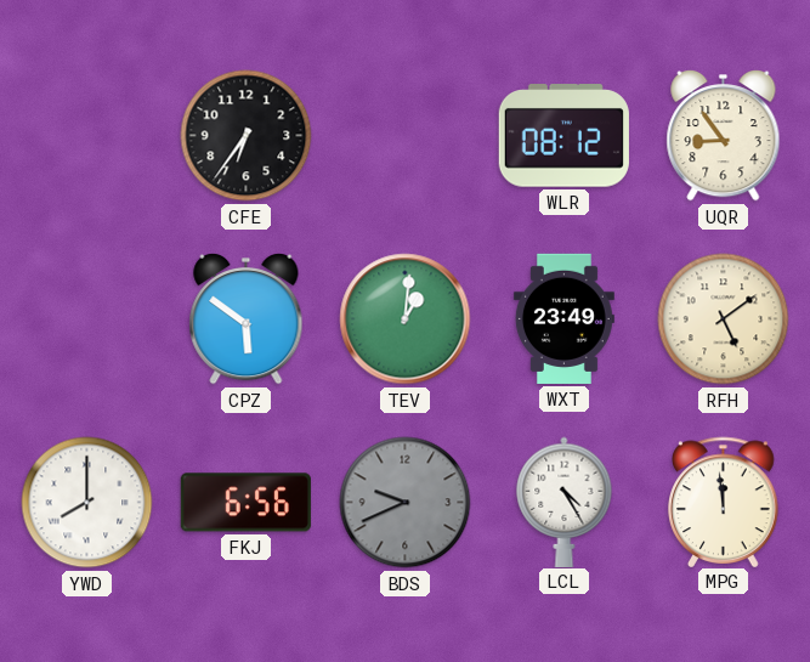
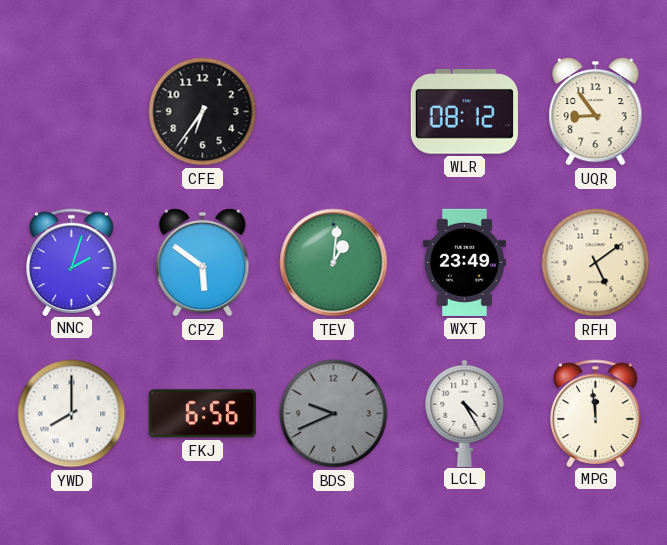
NNC: none -> 2:03 (72, 262)
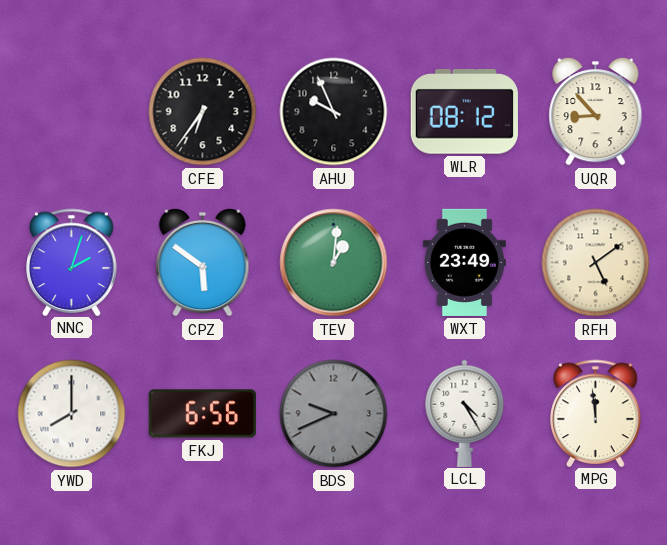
AHU: none -> 9:56 (334, 112)
UQR: 8:54 -> 8:53 (596, 112)
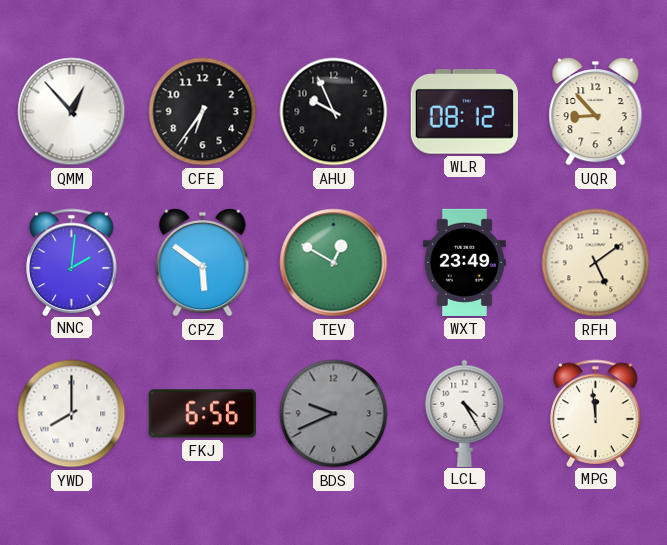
QMM: none -> 12:53 (72, 112)
NNC: 2:03 -> 2:01 (72, 262)
TEV: 1:01 -> 12:50 (334, 263)
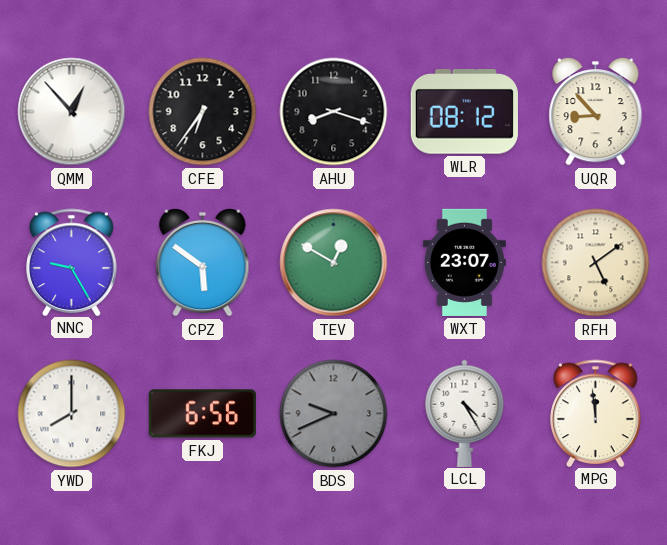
AHU: 9:56 -> 8:18 (334, 112)
NNC: 2:01 -> 9:25 (72, 262)
WXT: 23:49 -> 23:07 (464, 262)
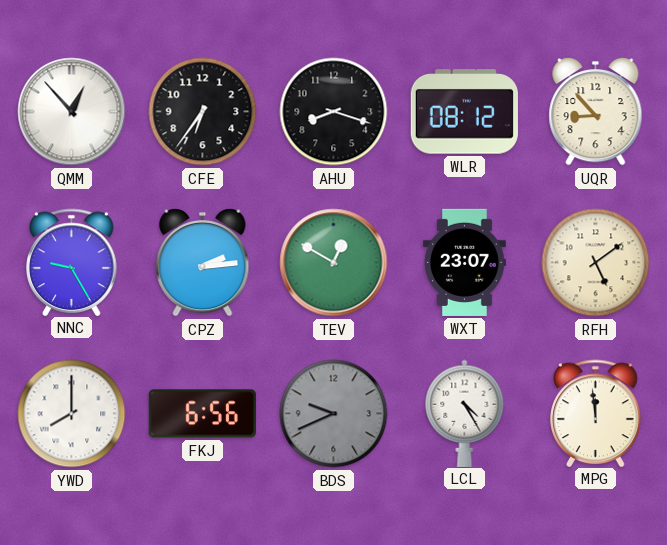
CPZ: 5:51 -> 2:14 (203, 263)
